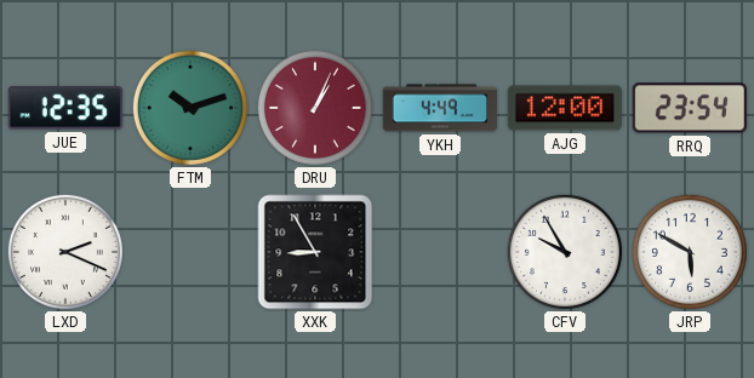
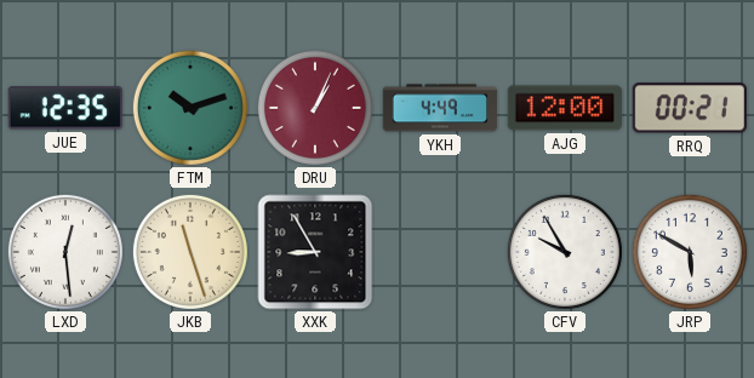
RRQ: 23:54 -> 00:21 (690, 108)
LXD: 2:19 -> 12:29 (65, 252)
JKB: none -> 11:27 (190, 252)
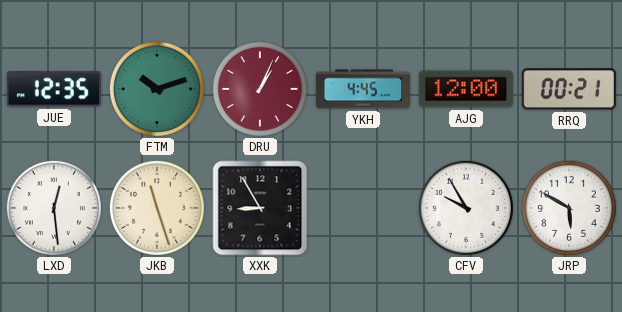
YKH: 4:49 -> 4:45 (362, 89)
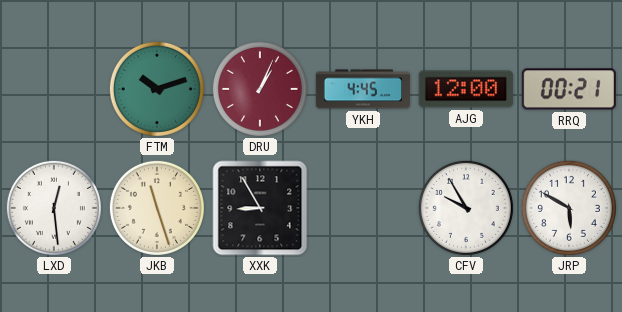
JUE: 12:35 -> none (54, 89)
